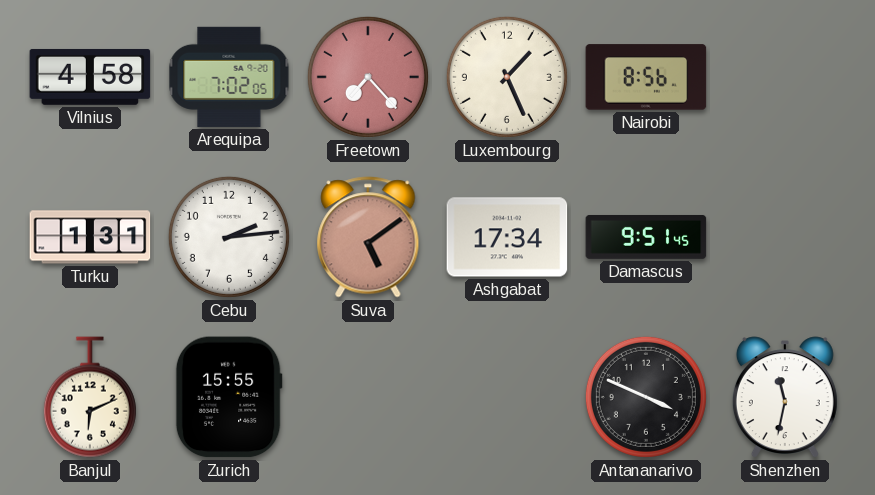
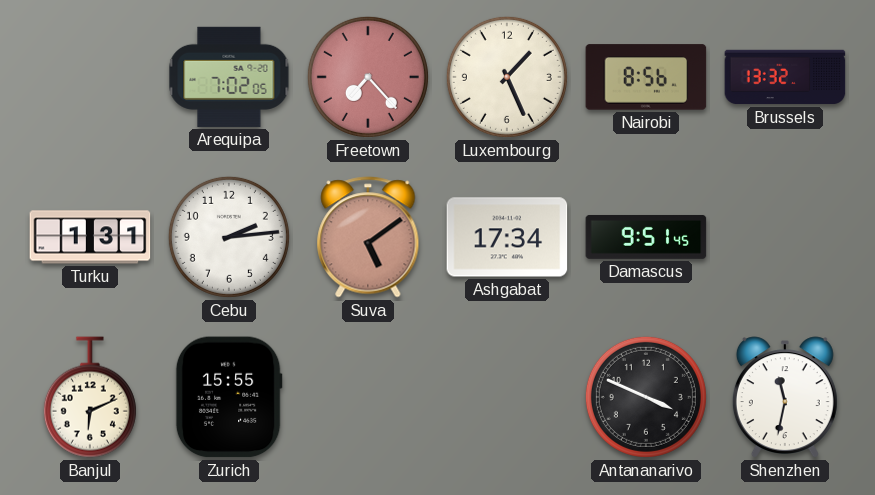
Vilnius: 4:58 -> none (90, 77)
Brussels: none -> 13:32 (785, 77)
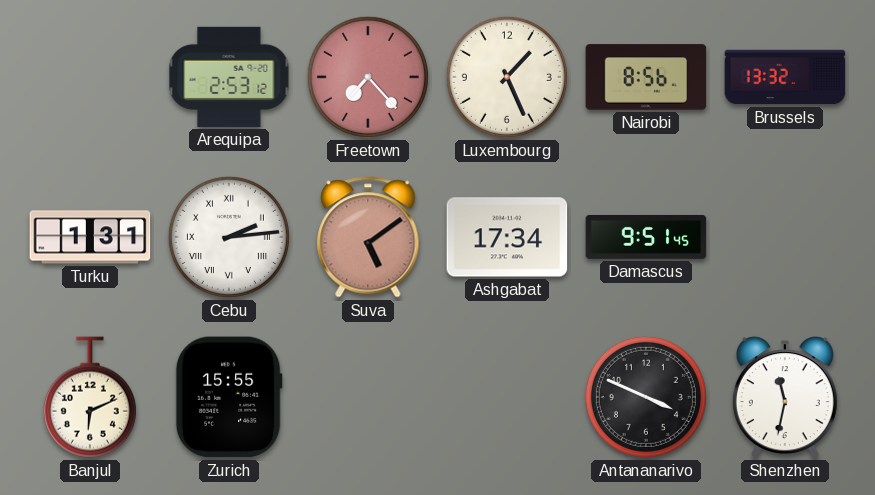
Arequipa: 7:02 -> 2:53 (229, 77)
Cebu numerals: Arabic -> Roman (229, 237)
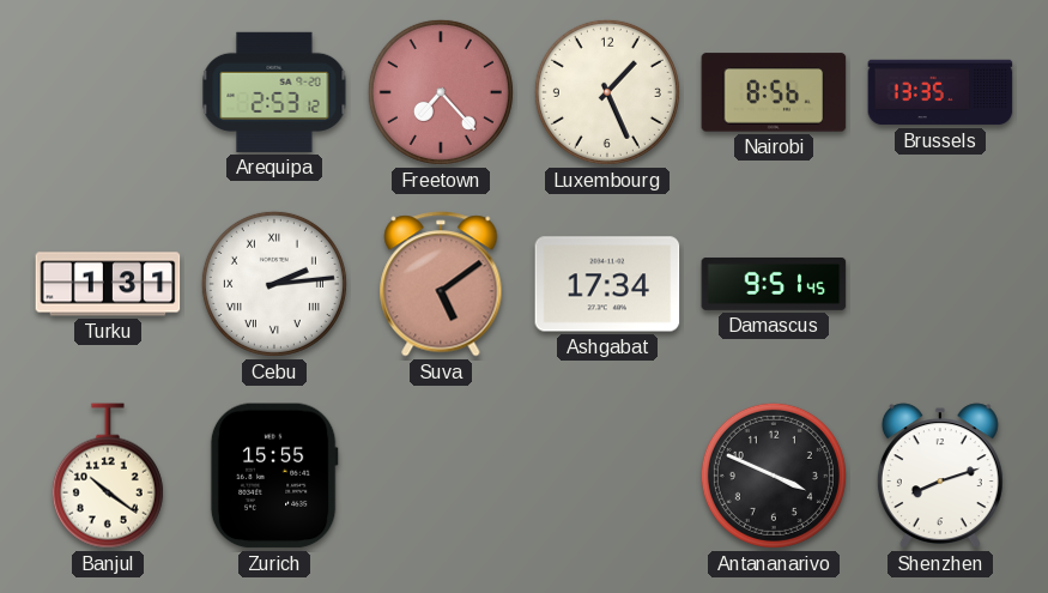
Brussels: 13:32 -> 13:35 (940, 92)
Banjul: 6:11 -> 10:21 (108, 476)
Shenzhen: 11:32 -> 8:12 (940, 476)
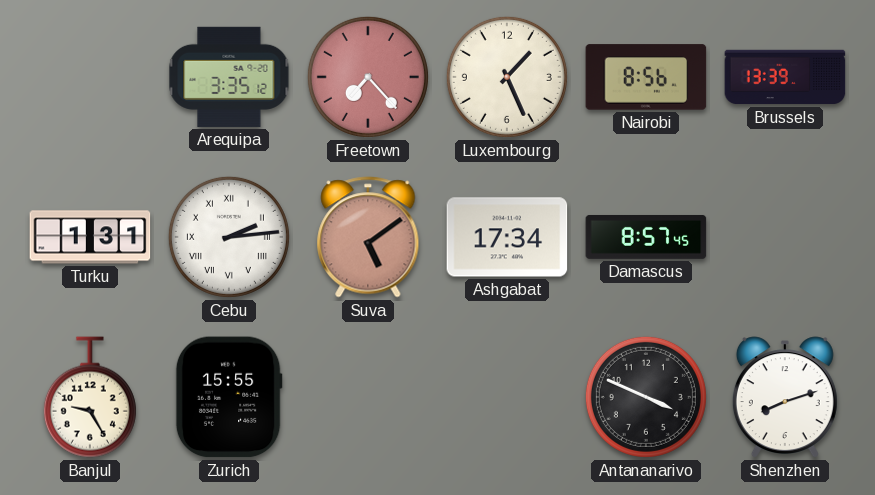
Arequipa: 2:53 -> 3:35 (229, 77)
Brussels: 13:35 -> 13:39 (785, 77)
Damascus: 9:51 -> 8:57 (646, 237)
Banjul: 10:21 -> 9:25 (90, 397)
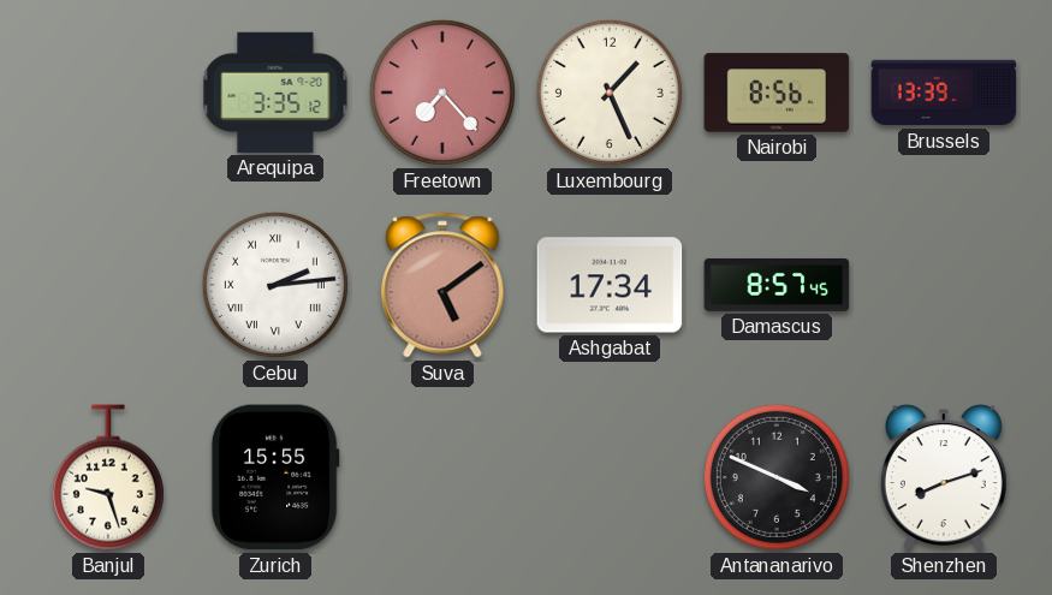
Turku: 1:31 -> none (90, 237)
Banjul: 9:25 -> 9:27 (108, 477)
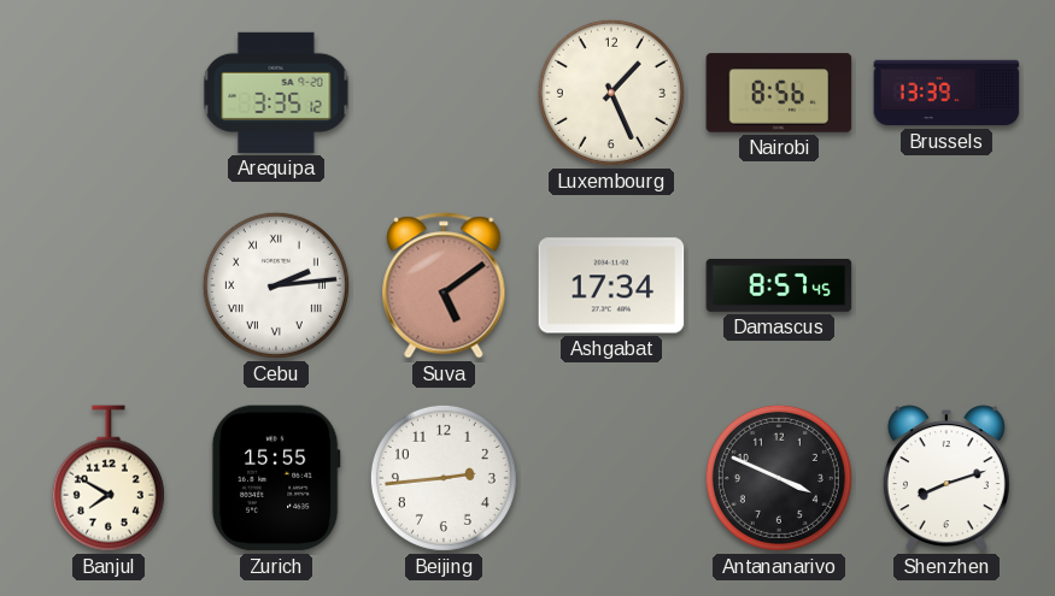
Freetown: 7:23 -> none (442, 93)
Banjul: 9:27 -> 7:50 (109, 478)
Beijing: none -> 2:44 (444, 478)
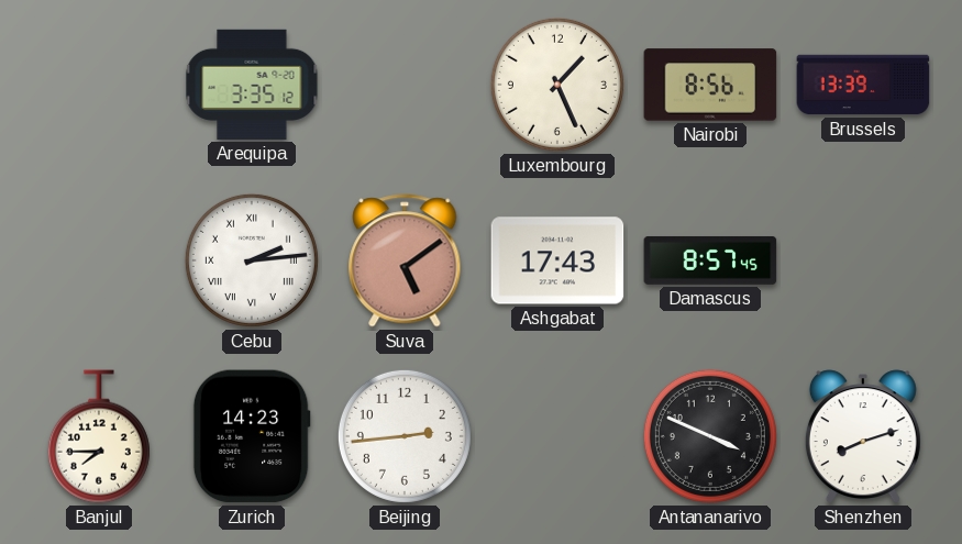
Ashgabat: 17:34 -> 17:43 (557, 260)
Banjul: 7:50 -> 7:45 (99, 436)
Zurich: 15:55 -> 14:23 (252, 436)
